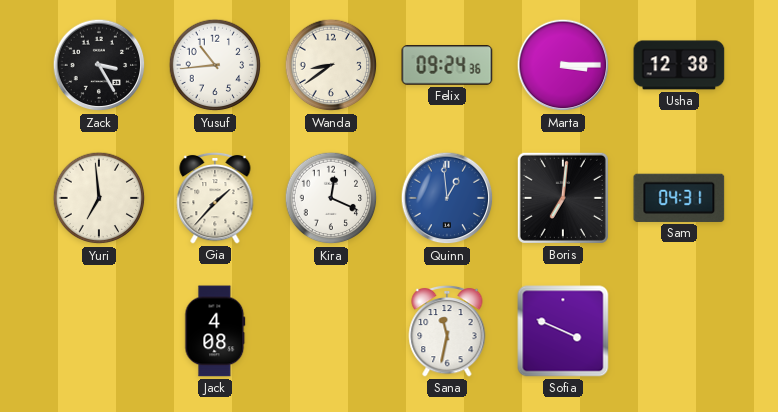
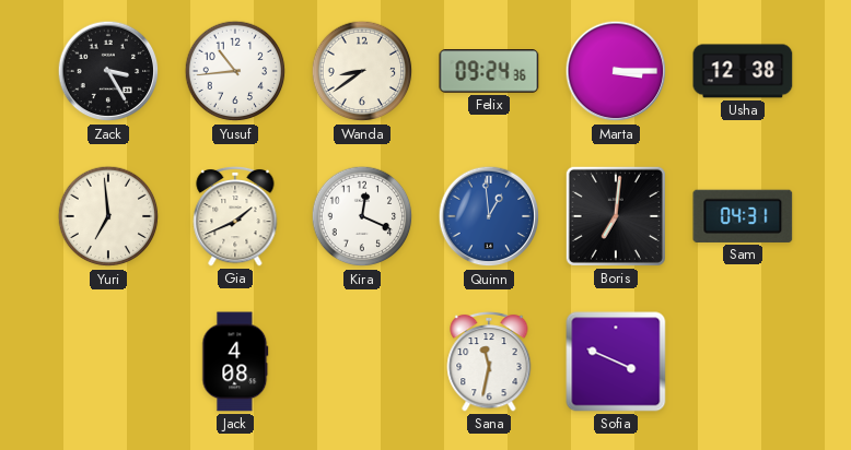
Gia: 1:37 -> 1:41 (235, 216)
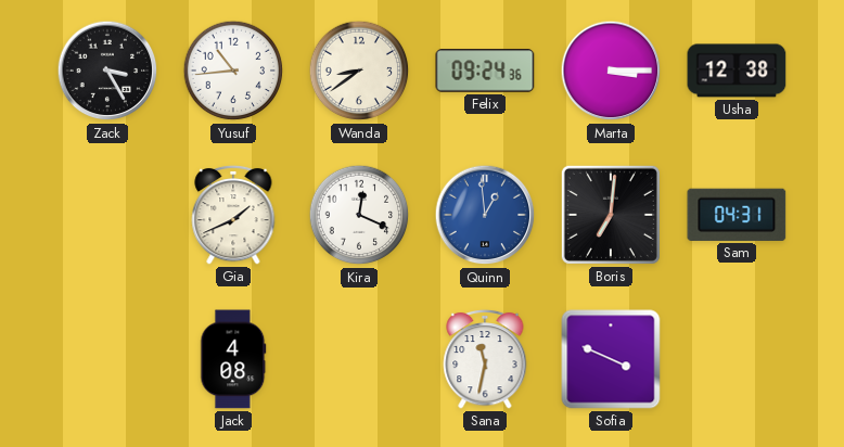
Yuri: 6:59 -> none (108, 216)
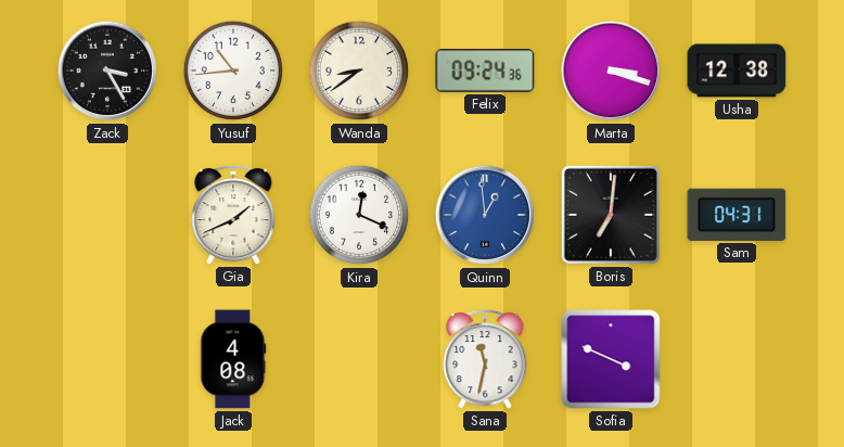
Marta: 3:15 -> 3:18 (611, 71)
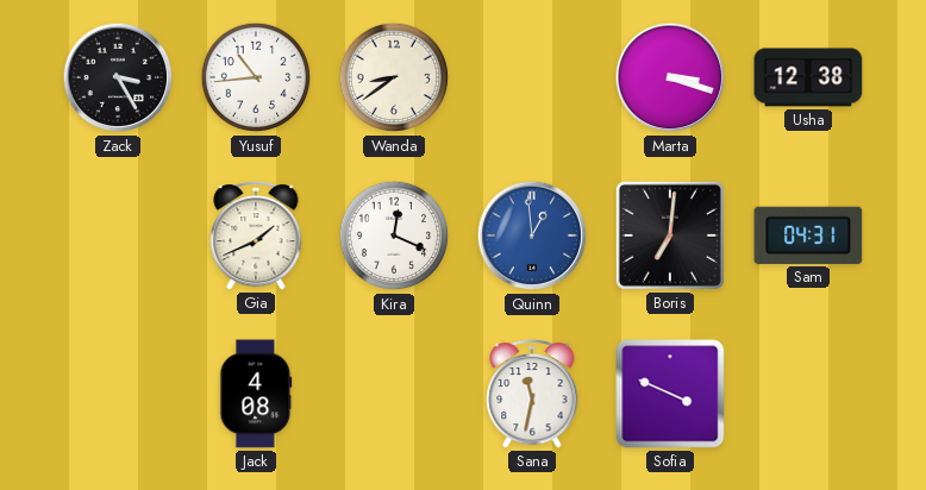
Felix: 09:24 -> none (485, 71)
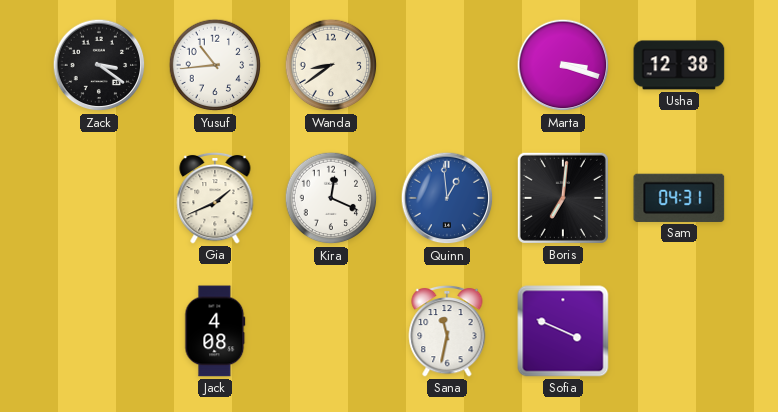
Zack: 3:25 -> 3:21 (99, 65)
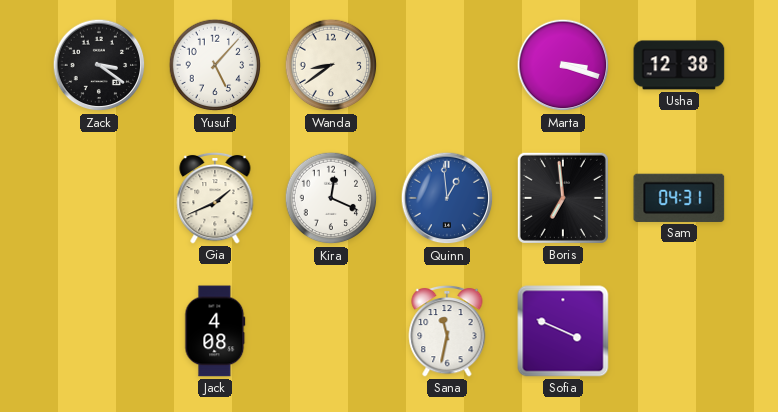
Yusuf: 10:44 -> 5:07 (215, 65)
Boris: 7:01 -> 6:59 (563, 198)
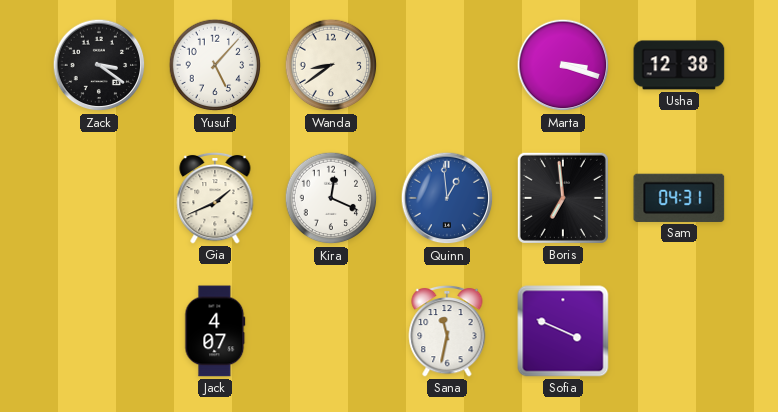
Jack: 4:08 -> 4:07 (215, 331)
